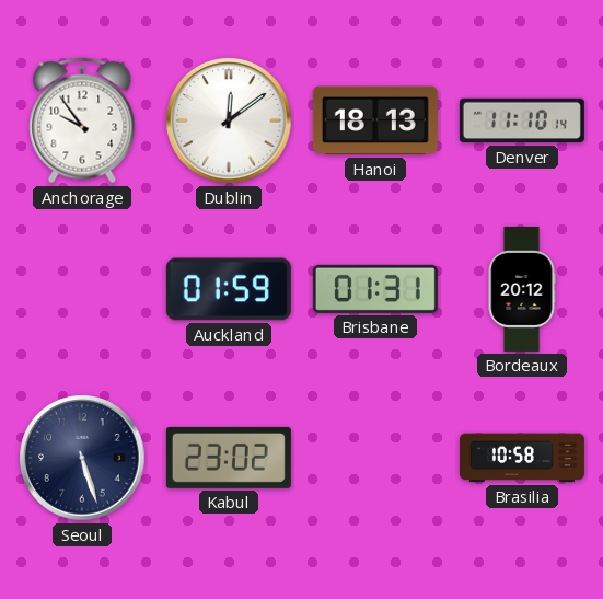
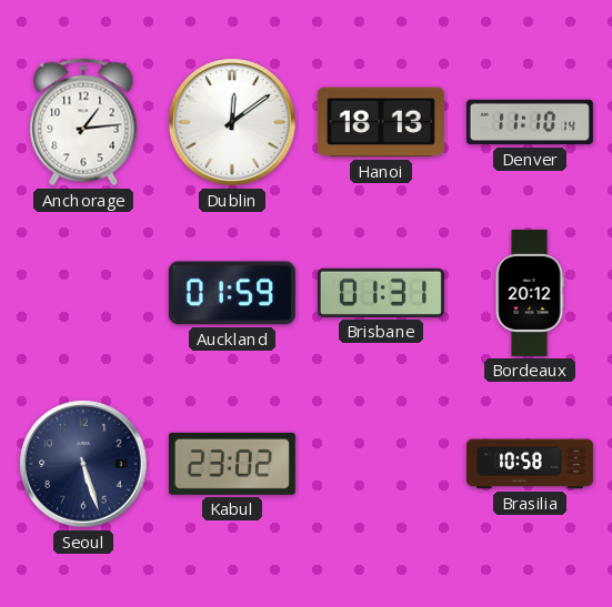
Anchorage: 9:54 -> 1:14 (83, 122)
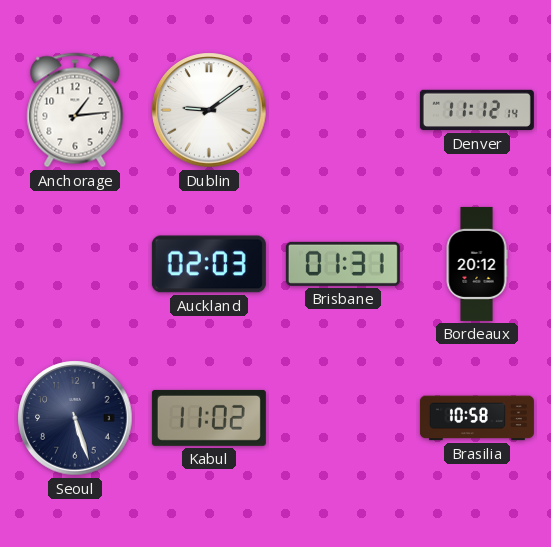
Dublin: 12:09 -> 9:09 (209, 110)
Hanoi: 18:13 -> none (381, 122)
Denver: 11:10 -> 11:12 (477, 110)
Auckland: 01:59 -> 02:03 (209, 264)
Kabul: 23:02 -> 11:02 (209, 418)
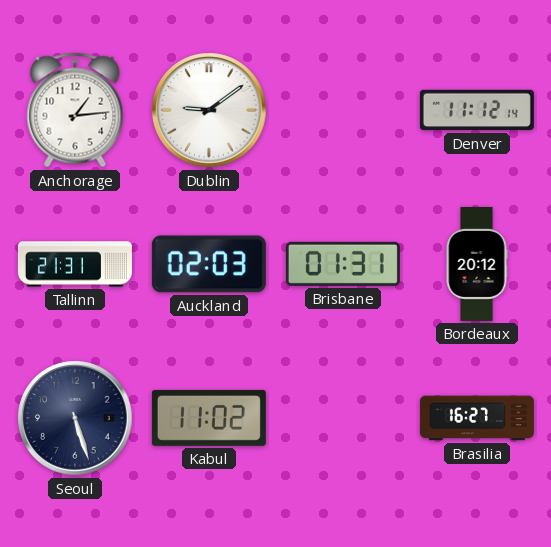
Tallinn: none -> 21:31 (75, 264)
Brasilia: 10:58 -> 16:27 (477, 418)
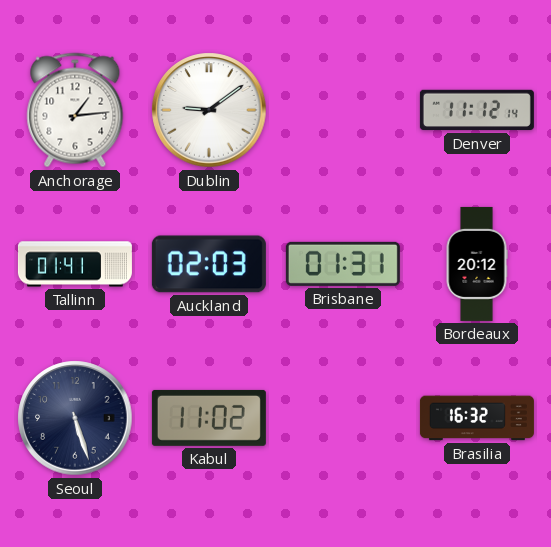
Tallinn: 21:31 -> 01:41 (75, 264)
Brasilia: 16:27 -> 16:32 (477, 418)
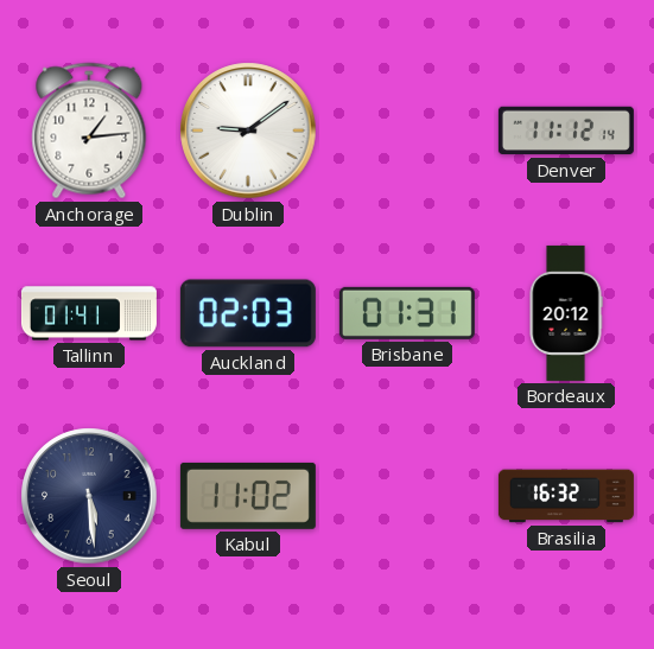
Seoul: 5:27 -> 5:29 (89, 496)
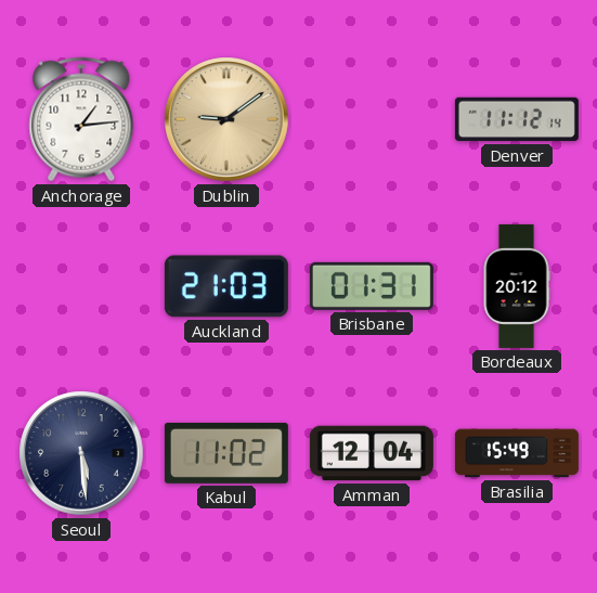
Dublin dial: white -> champagne (226, 119)
Tallinn: 01:41 -> none (89, 313)
Auckland: 02:03 -> 21:03 (226, 286)
Amman: none -> 12:04 (372, 453)
Brasilia: 16:32 -> 15:49 (517, 453)
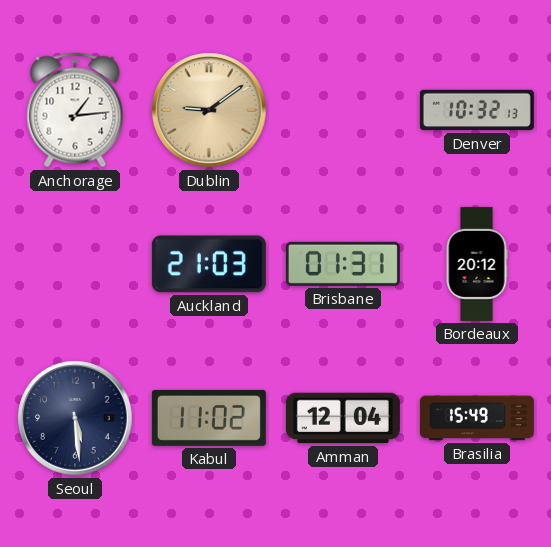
Denver: 11:12 -> 10:32 (477, 110)
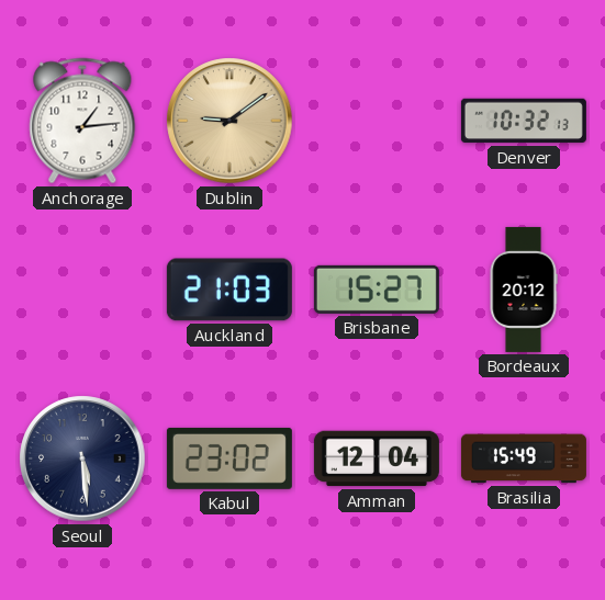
Brisbane: 01:31 -> 15:27 (377, 290)
Kabul: 11:02 -> 23:02 (229, 459)
